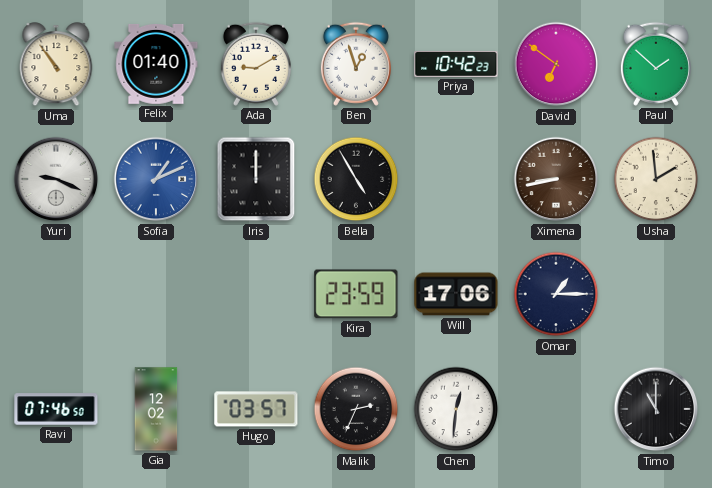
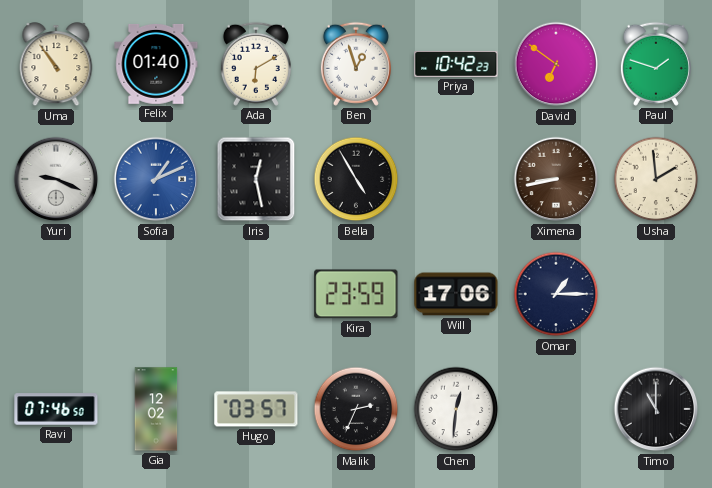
Ada: 9:10 -> 6:10 (256, 64)
Paul: 1:52 -> 1:48 (656, 64)
Iris: 12:00 -> 12:28 (256, 179)
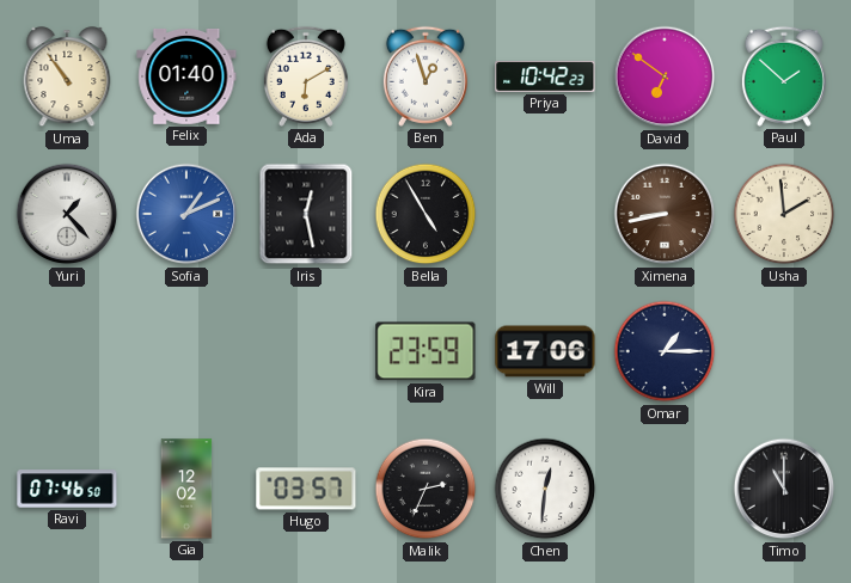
Paul: 1:48 -> 1:52 (784, 76)
Yuri: 9:19 -> 1:23 (67, 214)
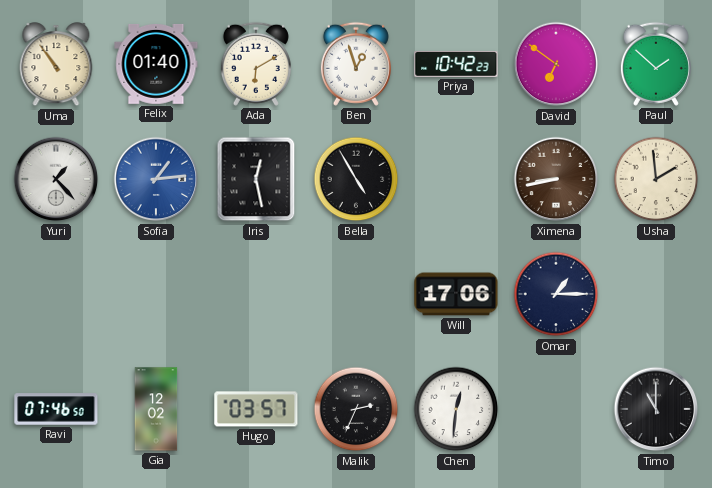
Sofia: 1:11 -> 1:14 (156, 179)
Kira: 23:59 -> none (425, 351)
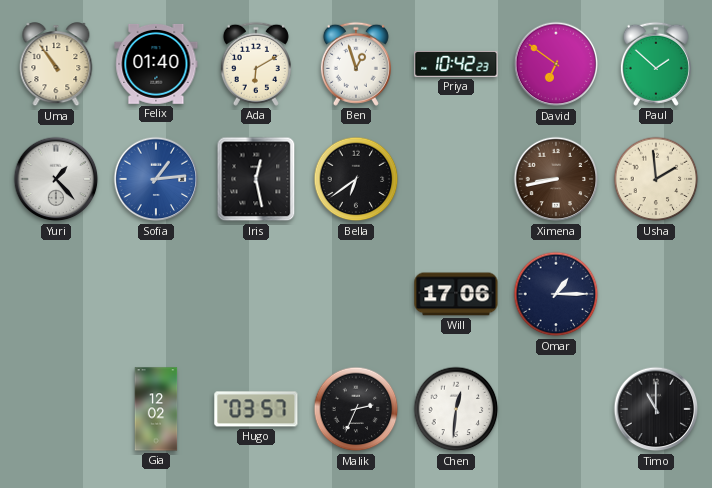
Bella: 4:55 -> 6:39 (356, 179)
Ravi: 07:46 -> none (56, 409)
